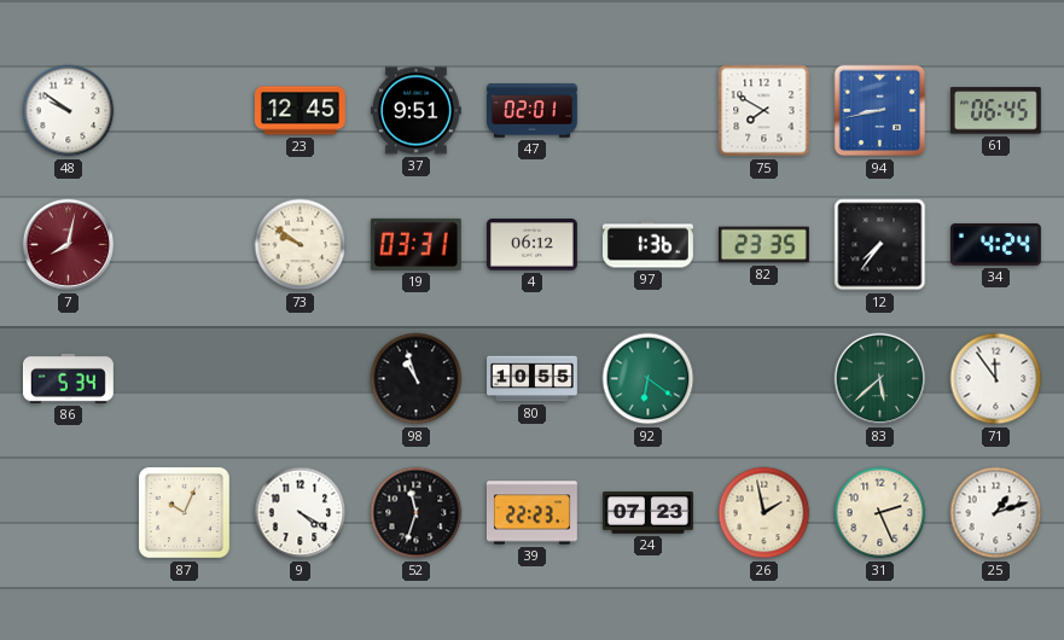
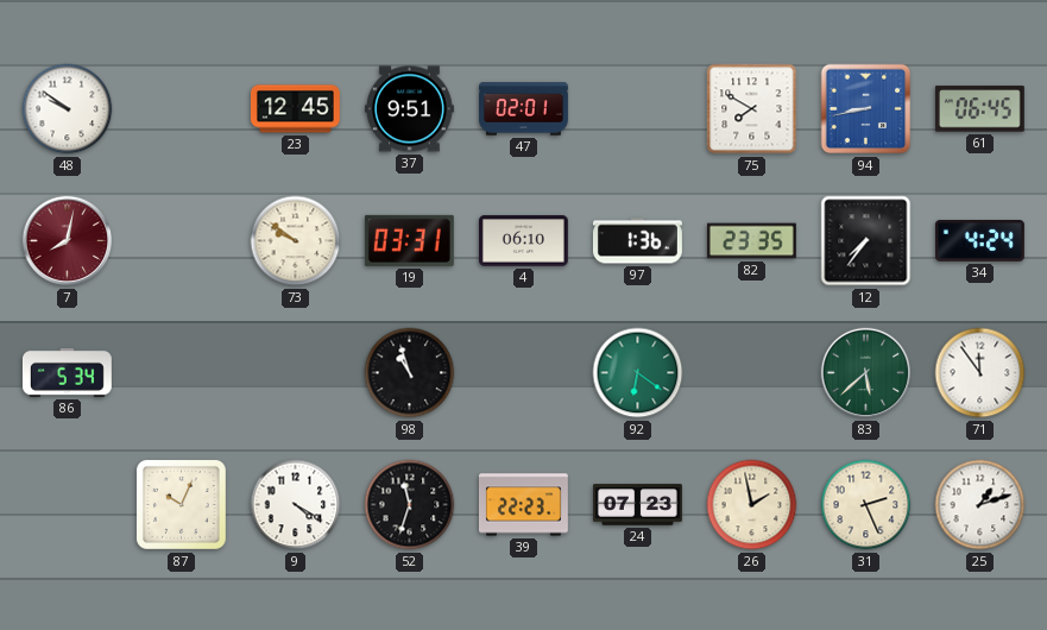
4: 06:12 -> 06:10 (523, 241)
80: 10:55 -> none (533, 379)
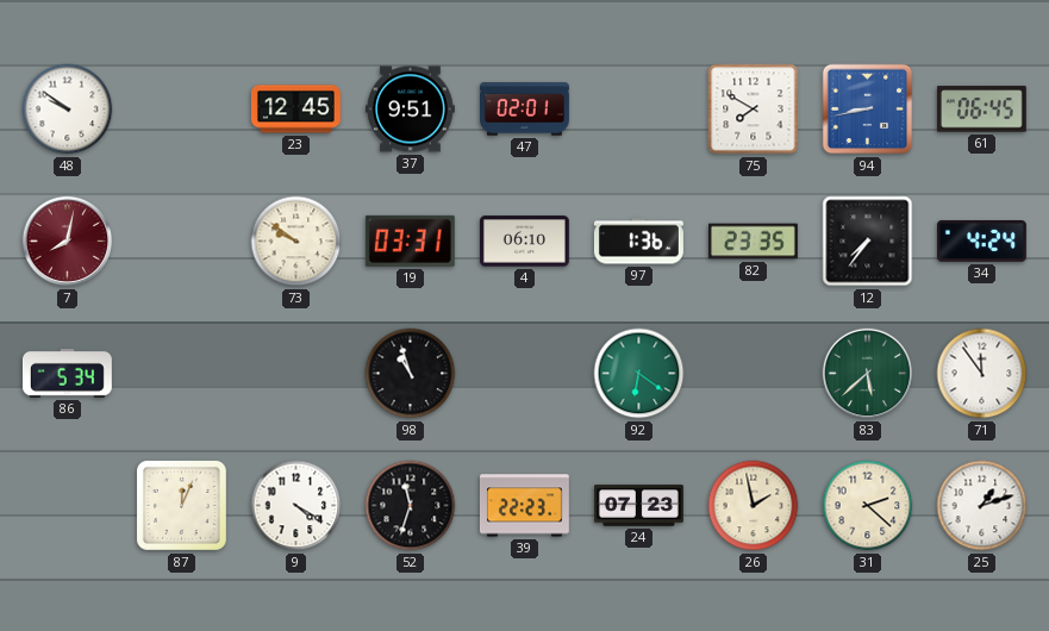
87: 10:04 -> 12:04 (181, 505)
31: 2:26 -> 2:22 (868, 506)
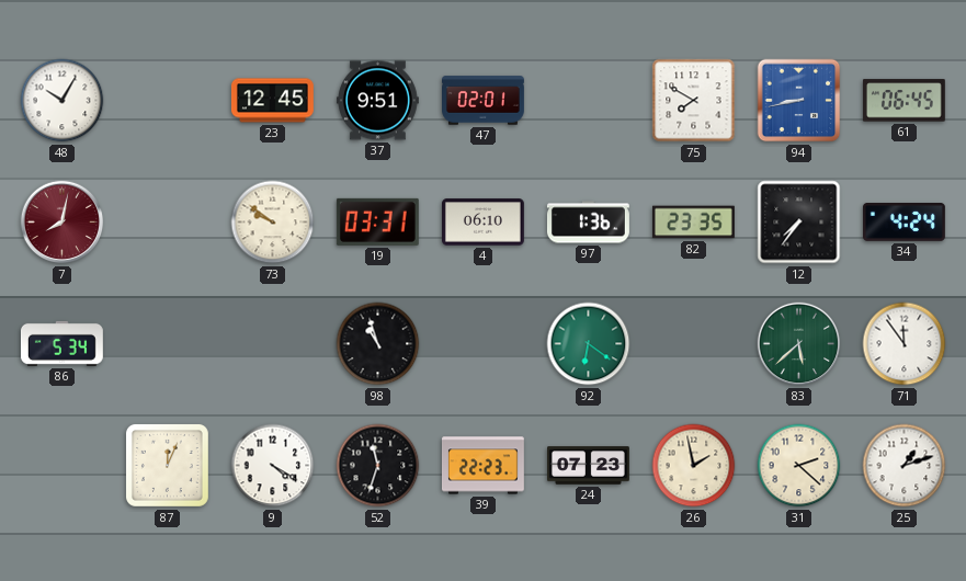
48: 9:51 -> 10:05 (62, 101)
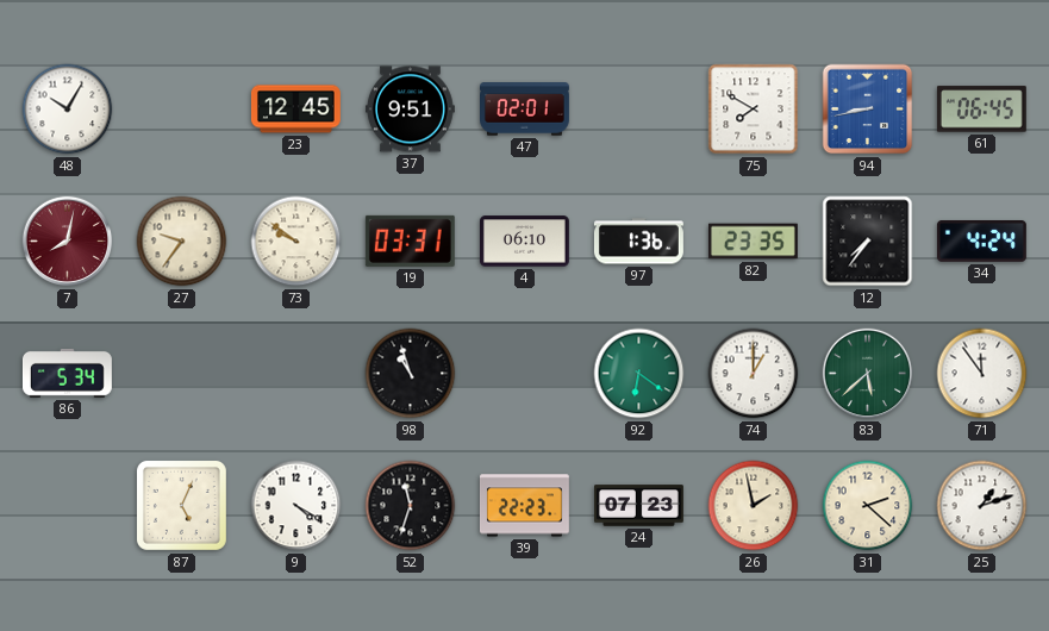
27: none -> 9:36 (182, 242)
74: none -> 1:00 (754, 374)
87: 12:04 -> 5:04 (181, 505)
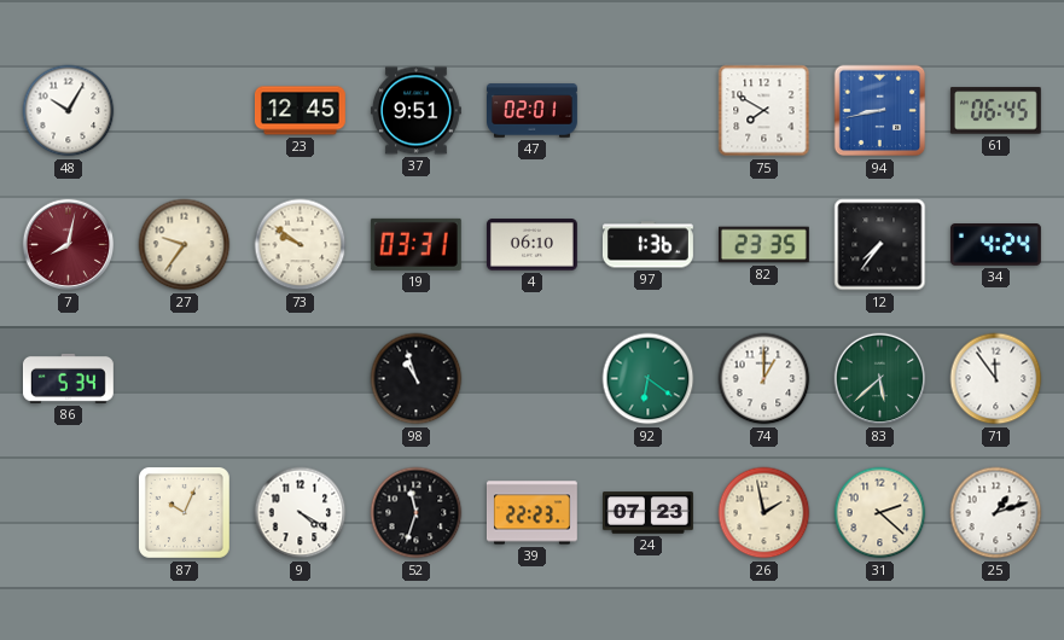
87: 5:04 -> 10:04 (184, 512)
